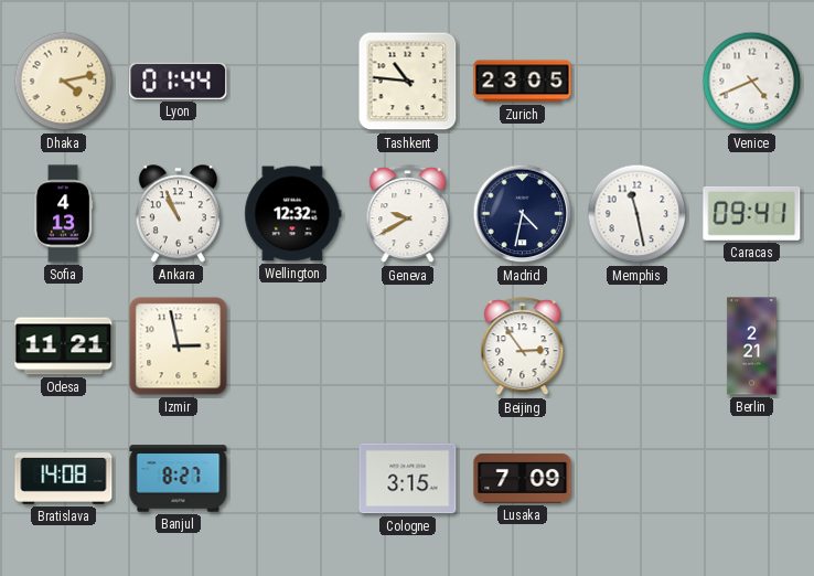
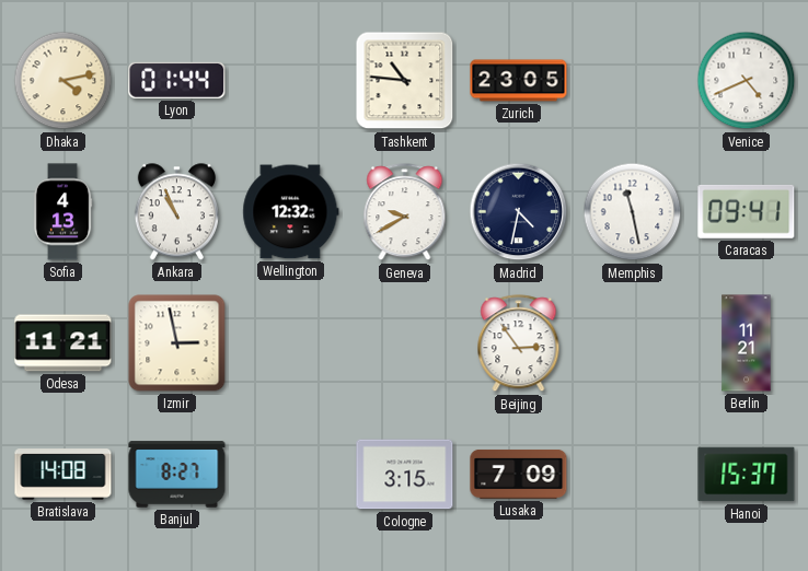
Berlin: 2:21 -> 11:21 (747, 343)
Hanoi: none -> 15:37 (747, 475)
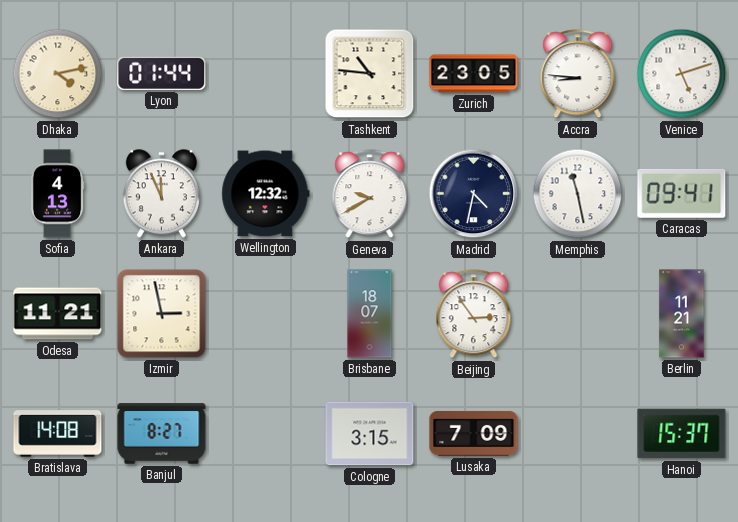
Accra: none -> 8:46 (578, 74)
Venice: 4:41 -> 5:12 (682, 74)
Ankara: 10:56 -> 11:56 (161, 194)
Brisbane: none -> 18:07 (370, 314)
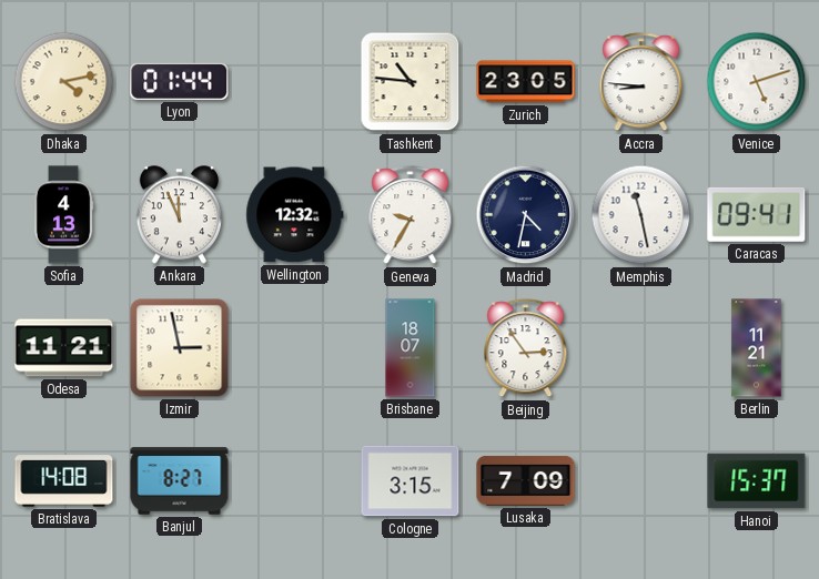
Geneva: 9:40 -> 9:35 (411, 215)
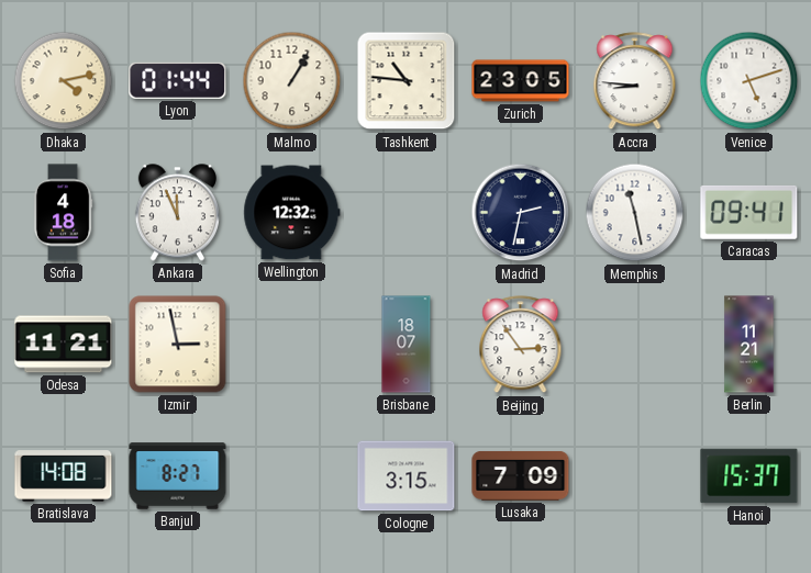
Malmo: none -> 1:05 (292, 81)
Sofia: 4:13 -> 4:18 (63, 213)
Geneva: 9:35 -> none (411, 215)
Madrid: 4:32 -> 2:32 (521, 213)
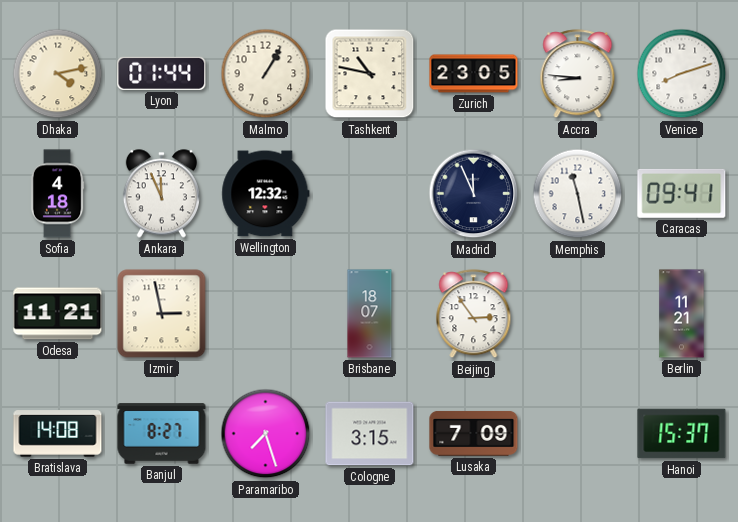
Tashkent: 10:46 -> 10:47 (370, 74)
Venice: 5:12 -> 8:12 (682, 74)
Madrid: 2:32 -> 11:56 (474, 194)
Paramaribo: none -> 7:27 (266, 434)
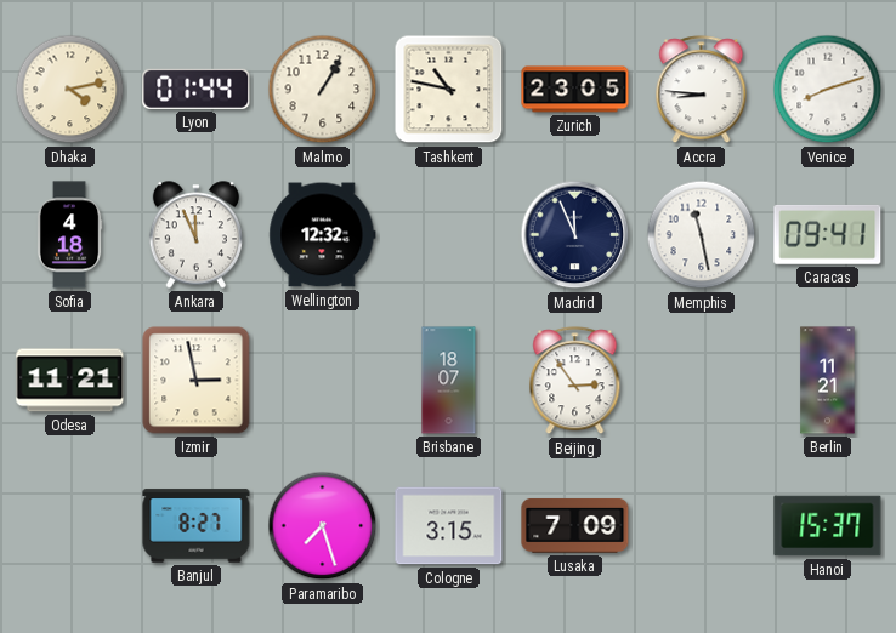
Bratislava: 14:08 -> none (58, 434)
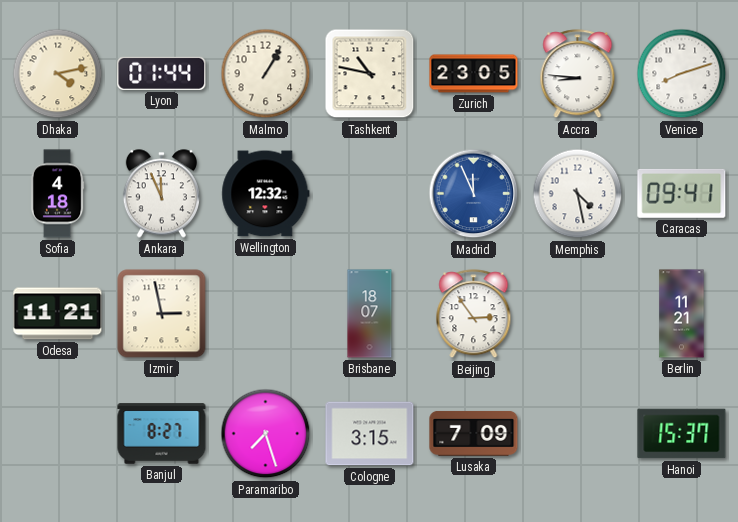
Madrid dial: navy -> blue (474, 194)
Memphis: 11:28 -> 4:28 (578, 194)
